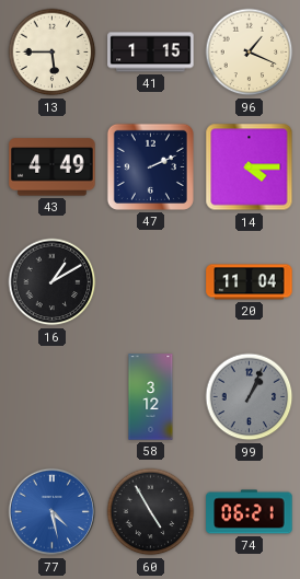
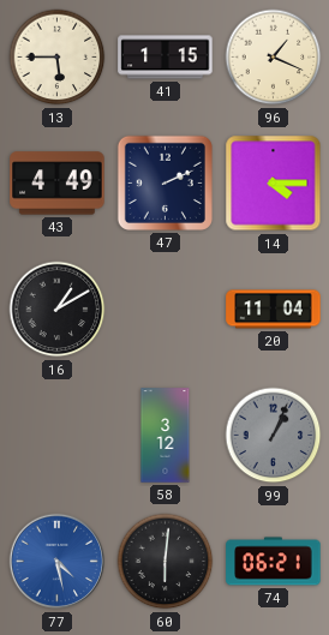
60: 4:55 -> 6:01 (166, 562)
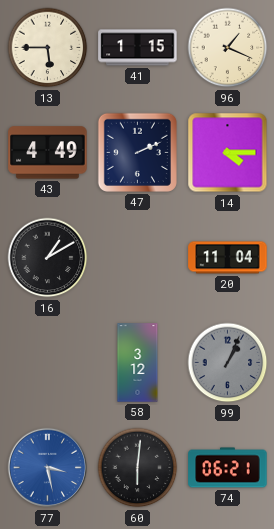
77: 4:28 -> 3:28 (48, 468)
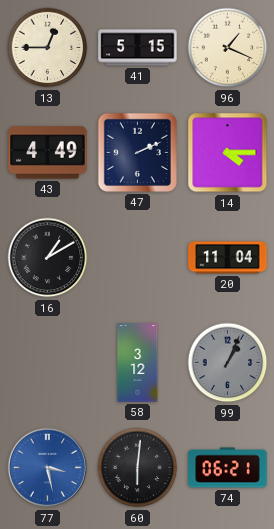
13: 5:45 -> 12:45 (48, 48)
41: 1:15 -> 5:15 (138, 48)
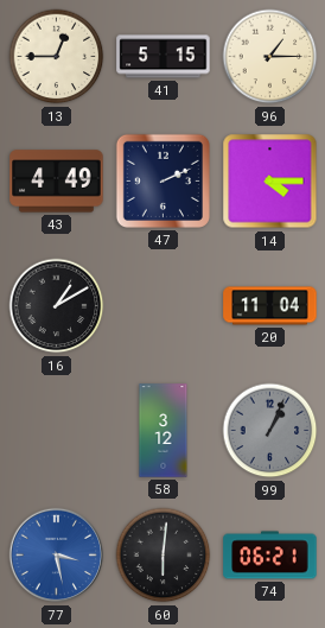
96: 1:19 -> 1:15 (270, 57)
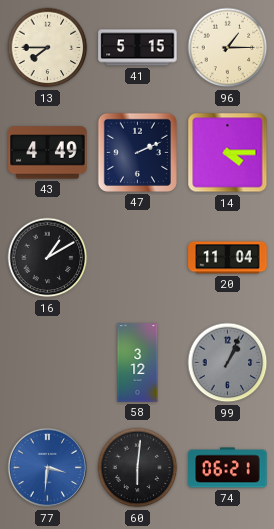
13: 12:45 -> 7:45 (48, 48)
77: 3:28 -> 3:31 (48, 468)
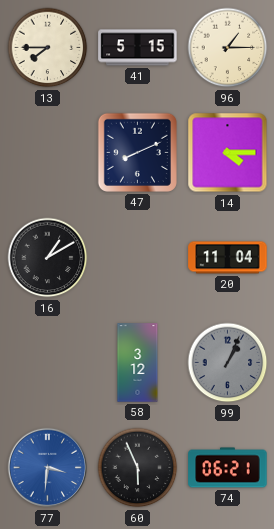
43: 4:49 -> none (48, 153)
47: 2:11 -> 8:11 (137, 152)
60: 6:01 -> 5:56 (138, 468)
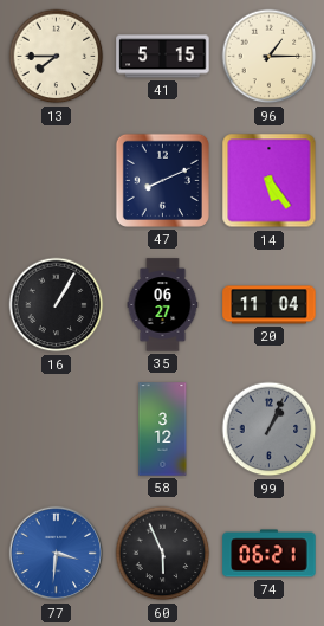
14: 4:15 -> 5:24 (270, 181)
16: 1:10 -> 1:05 (57, 305)
35: none -> 06:27 (163, 305)
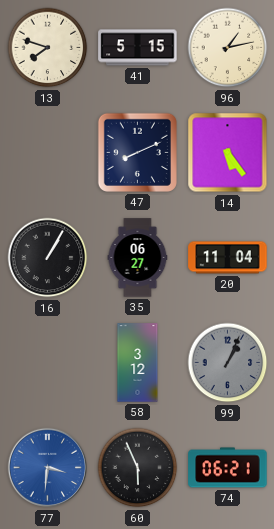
13: 7:45 -> 7:48 (48, 48)
96: 1:15 -> 1:13 (228, 48)
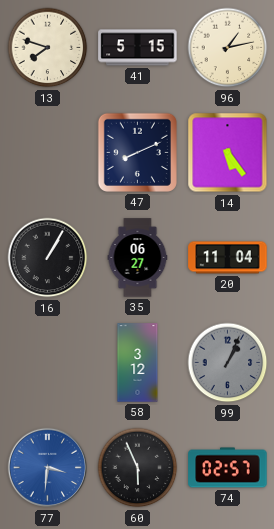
74: 06:21 -> 02:57 (228, 468)
